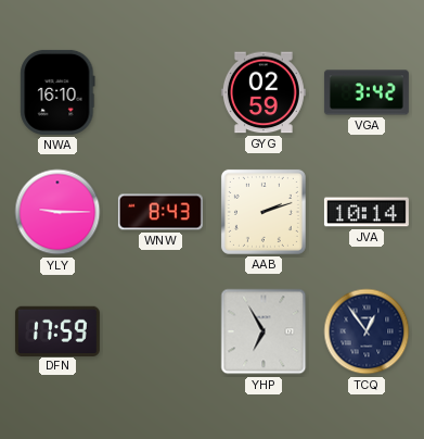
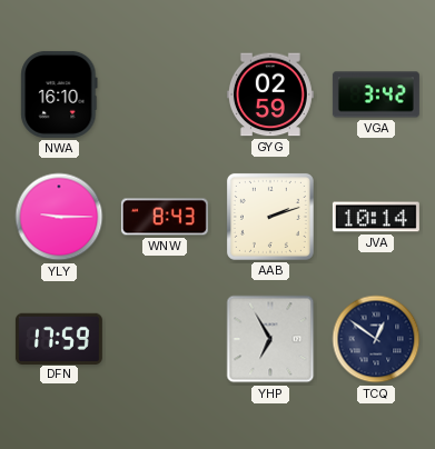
TCQ: 12:54 -> 12:51 (376, 339)
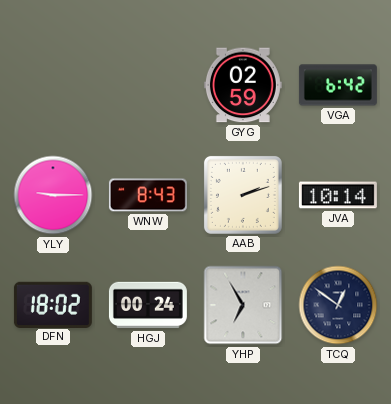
NWA: 16:10 -> none (59, 94)
VGA: 3:42 -> 6:42 (338, 85)
DFN: 17:59 -> 18:02 (53, 304)
HGJ: none -> 00:24 (148, 305)
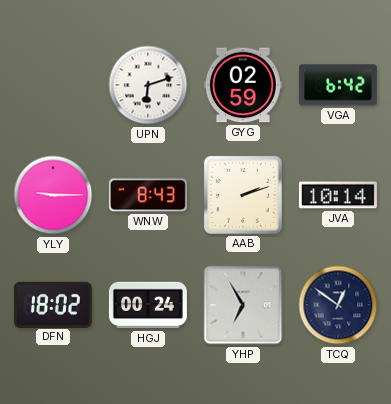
UPN: none -> 6:12 (148, 85)
